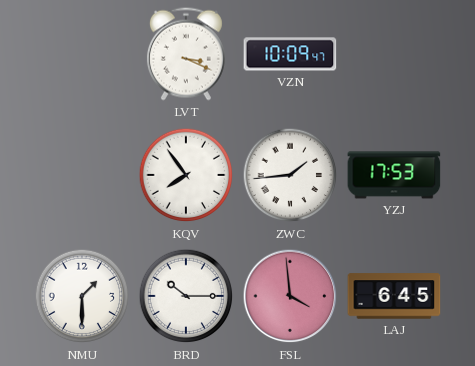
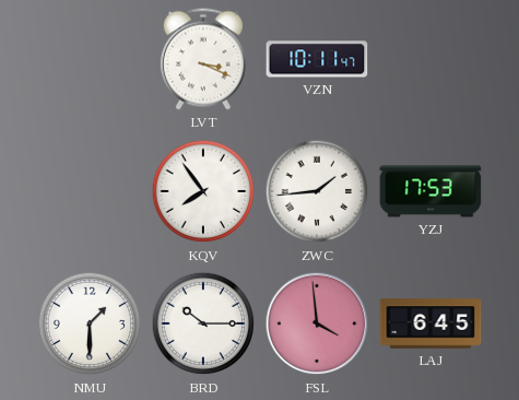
VZN: 10:09 -> 10:11 (317, 59)
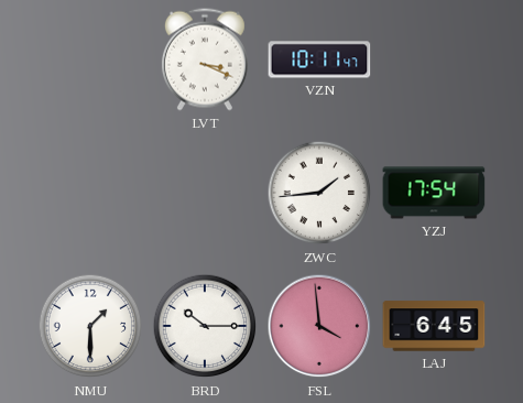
KQV: 7:54 -> none (203, 191)
YZJ: 17:53 -> 17:54 (434, 193)
